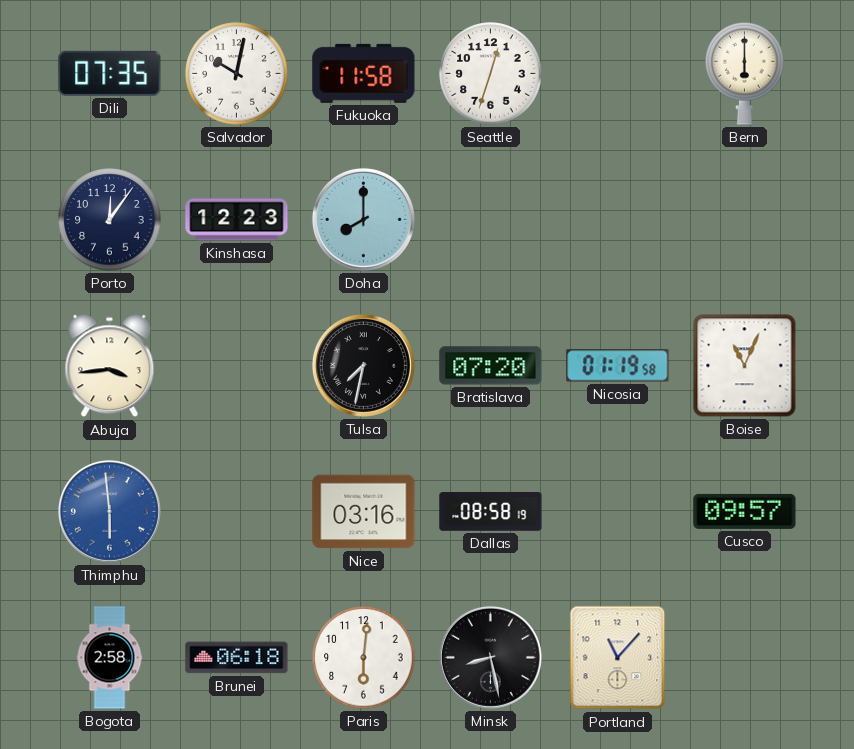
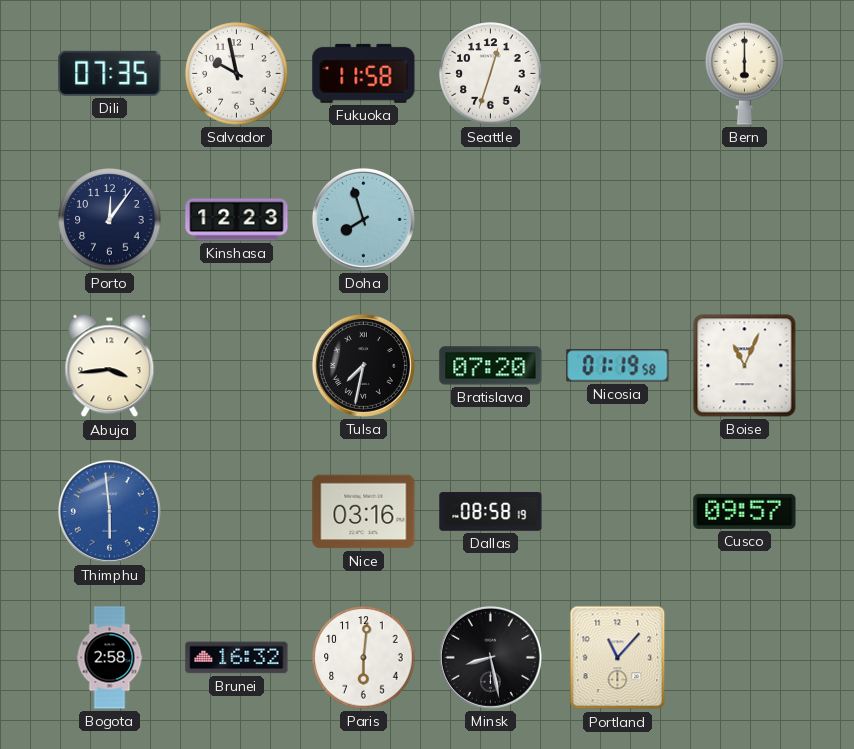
Salvador: 10:02 -> 9:58 (237, 74)
Doha: 8:00 -> 7:57 (363, 219)
Brunei: 06:18 -> 16:32 (237, 658)
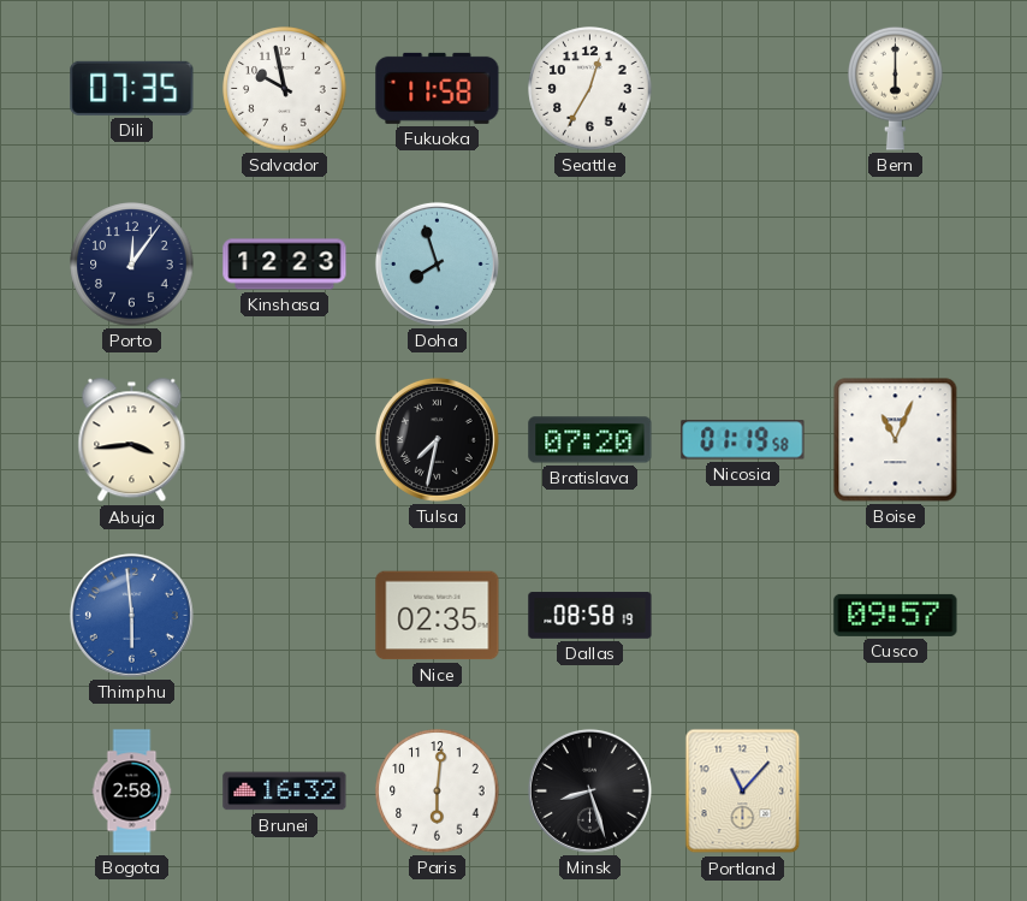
Seattle: 12:33 -> 12:35 (590, 89)
Nice: 03:16 -> 02:35 (438, 616)
Minsk: 8:28 -> 8:27 (589, 790)
